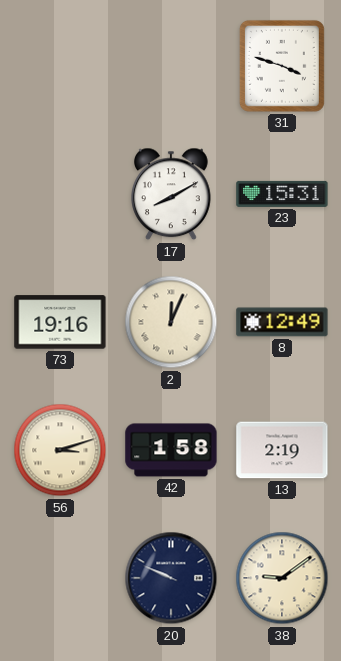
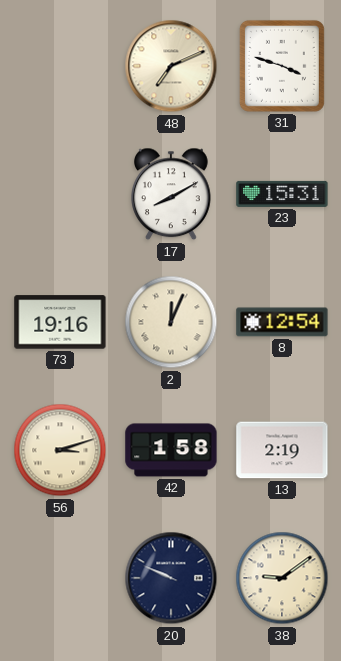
48: none -> 7:11 (171, 66)
8: 12:49 -> 12:54 (282, 322)
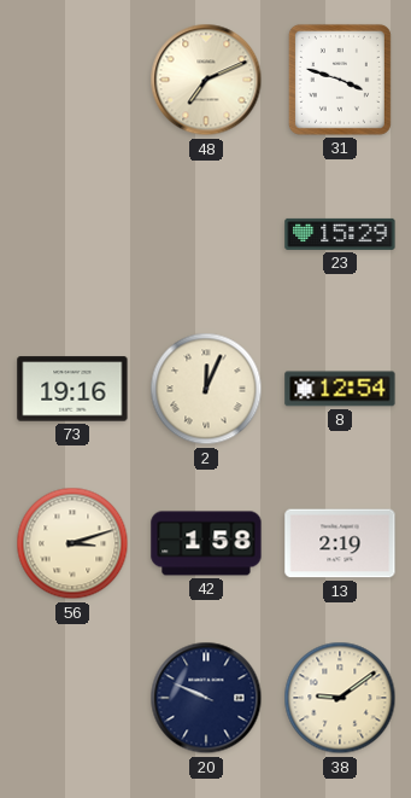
17: 8:10 -> none (172, 194)
23: 15:31 -> 15:29 (340, 234)
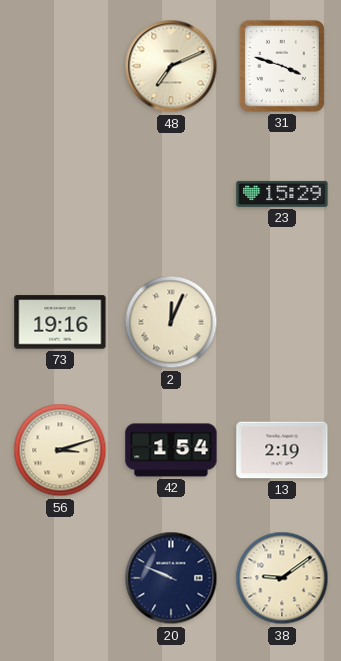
8: 12:54 -> none (340, 389)
42: 1:58 -> 1:54 (171, 450)
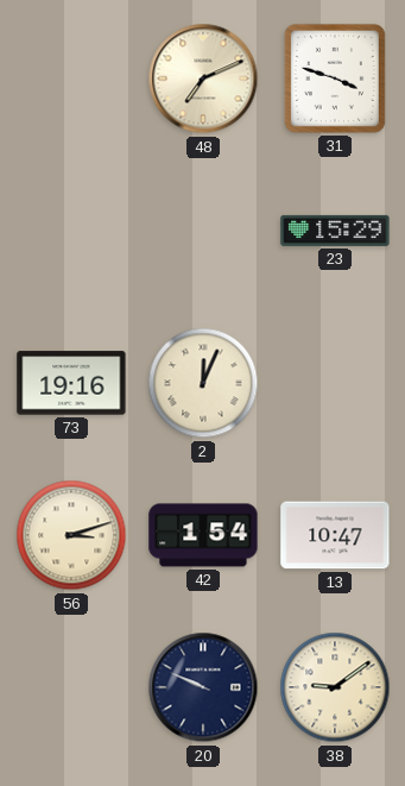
13: 2:19 -> 10:47 (335, 535)
